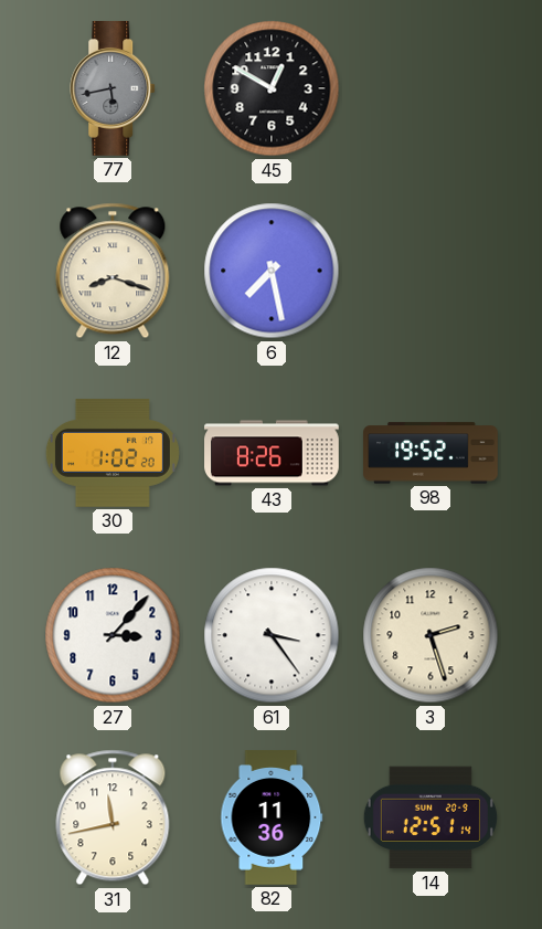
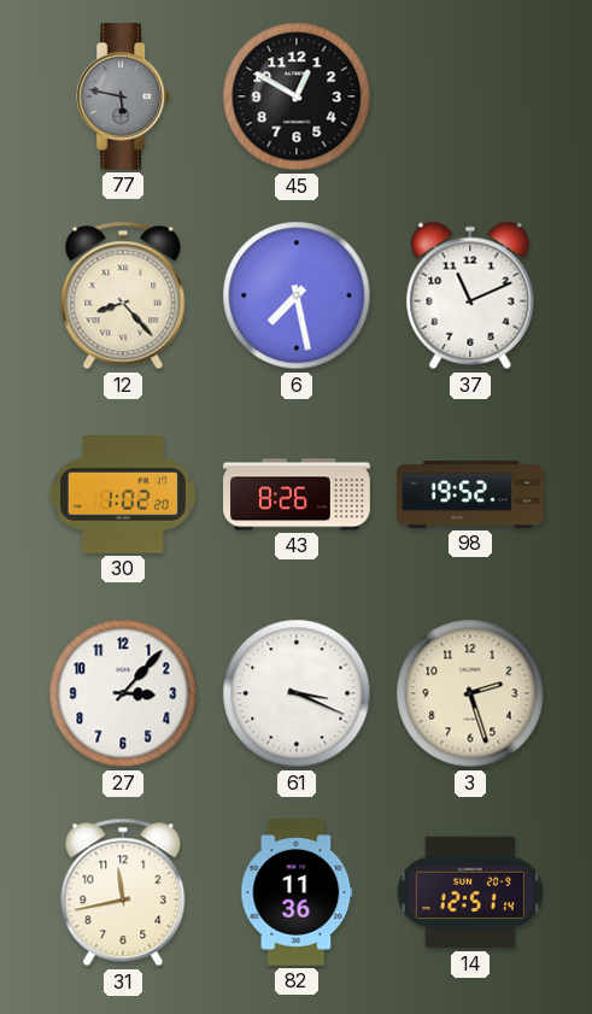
77: 5:43 -> 5:47 (124, 98)
12: 8:18 -> 8:23 (123, 295)
37: none -> 11:11 (470, 295)
61: 3:24 -> 3:19 (297, 693)
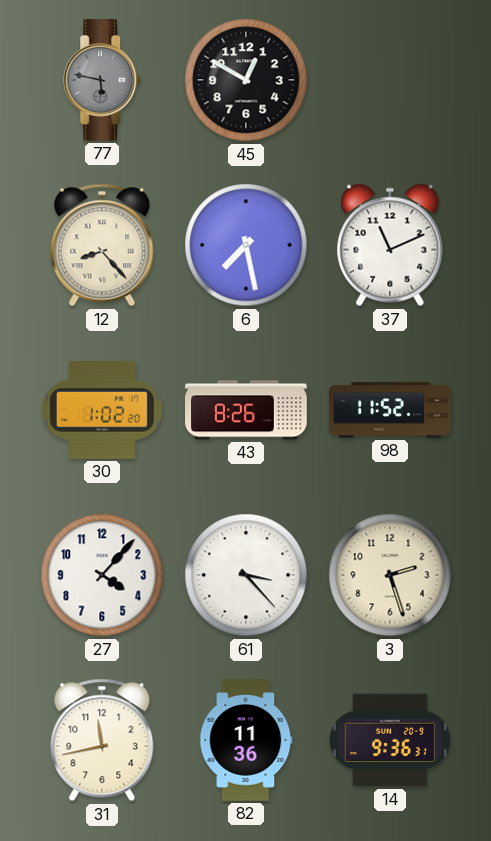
98: 19:52 -> 11:52 (390, 410)
27: 3:07 -> 4:07 (102, 575)
61: 3:19 -> 3:23 (246, 575)
14: 12:51 -> 9:36 (390, 740)
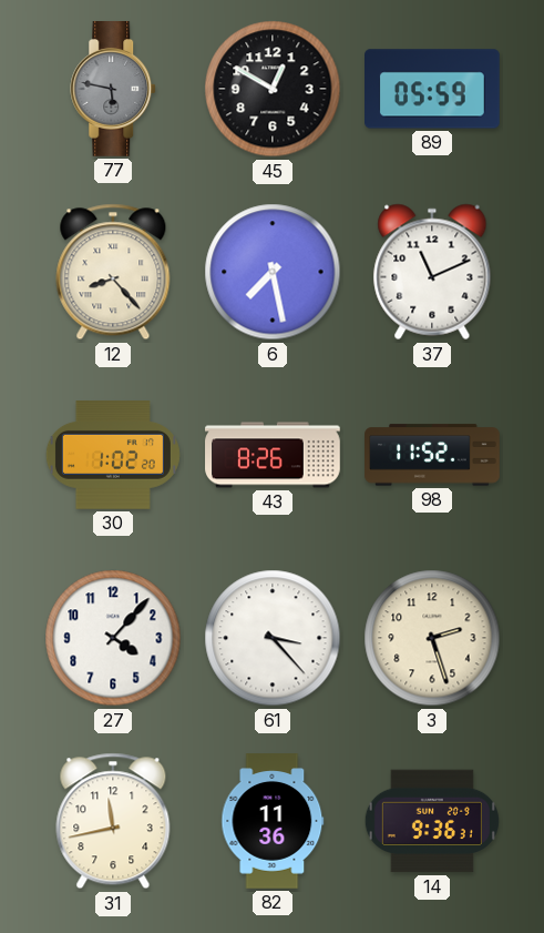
89: none -> 05:59 (433, 89)
